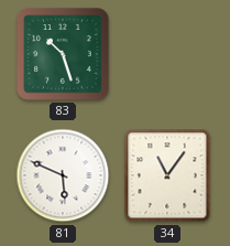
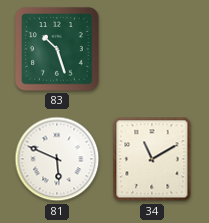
34: 11:06 -> 11:10 (152, 159)
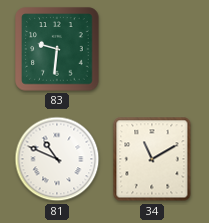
83: 10:27 -> 9:31 (57, 49)
81: 5:49 -> 10:49 (57, 159)
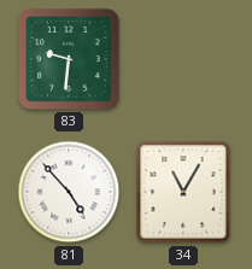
81: 10:49 -> 4:53 (69, 192)
34: 11:10 -> 11:05 (183, 192)
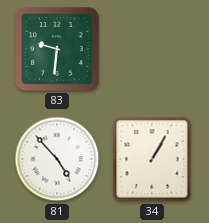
34: 11:05 -> 1:05 (152, 159)
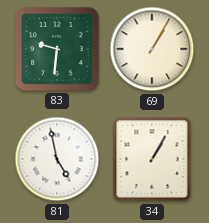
69: none -> 1:05 (152, 49)
81: 4:53 -> 4:58 (57, 159)
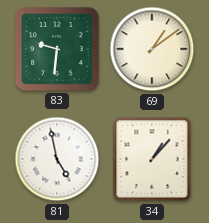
69: 1:05 -> 1:09 (152, 49)
34: 1:05 -> 1:07 (152, 159)
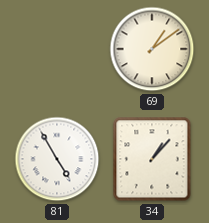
83: 9:31 -> none (57, 49)
81: 4:58 -> 4:55 (57, 159)
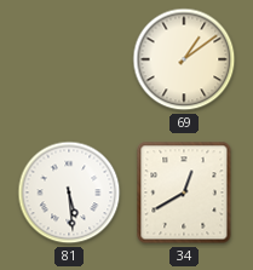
81: 4:55 -> 5:29 (69, 193)
34: 1:07 -> 12:40 (184, 193)
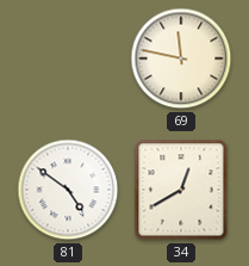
69: 1:09 -> 11:47 (181, 58)
81: 5:29 -> 4:51 (68, 190)
